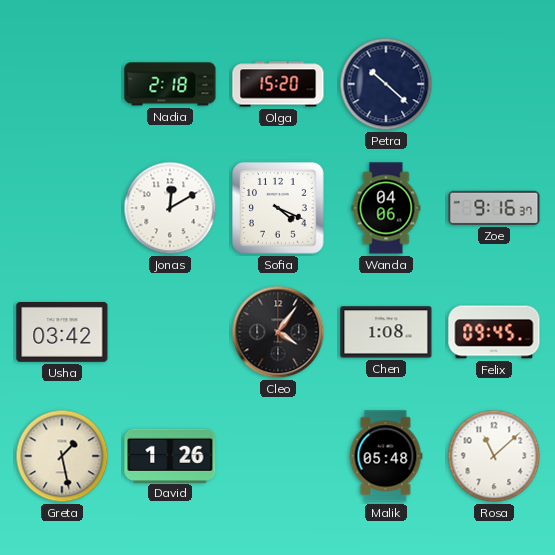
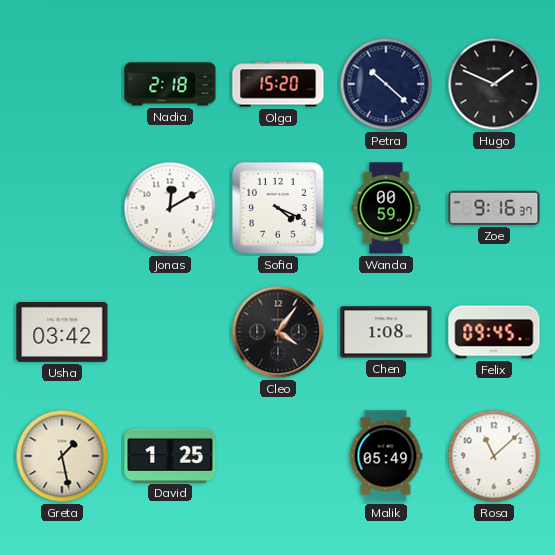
Hugo: none -> 1:49 (494, 84)
Wanda: 04:06 -> 00:59 (386, 208)
David: 1:26 -> 1:25 (170, 455)
Malik: 05:48 -> 05:49 (386, 456)
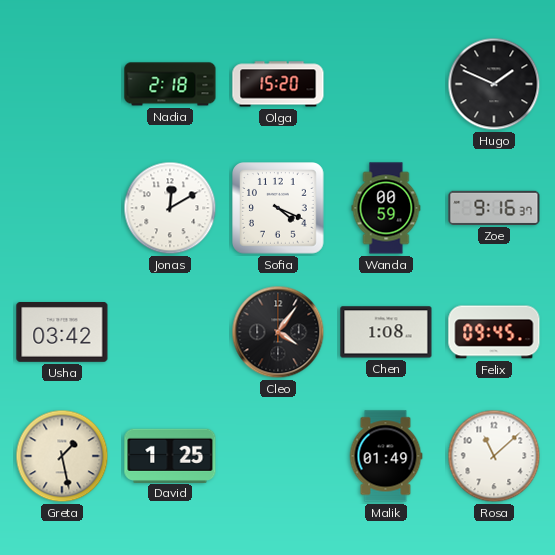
Petra: 10:22 -> none (386, 84)
Malik: 05:49 -> 01:49 (386, 456)
